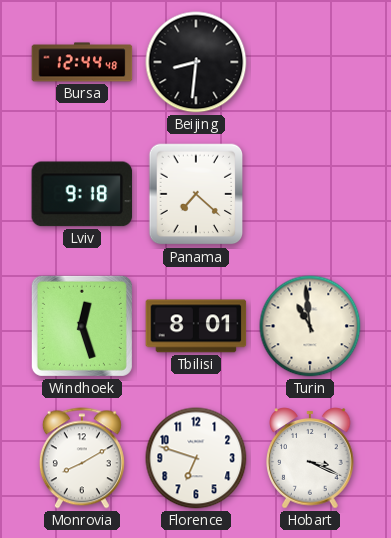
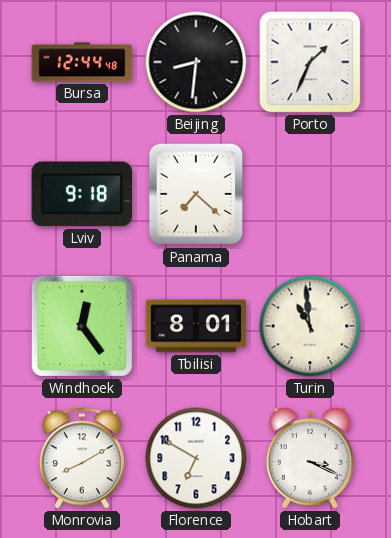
Porto: none -> 1:34 (310, 62)
Windhoek: 12:27 -> 12:24 (82, 326)
Florence: 6:48 -> 6:50 (196, 458)
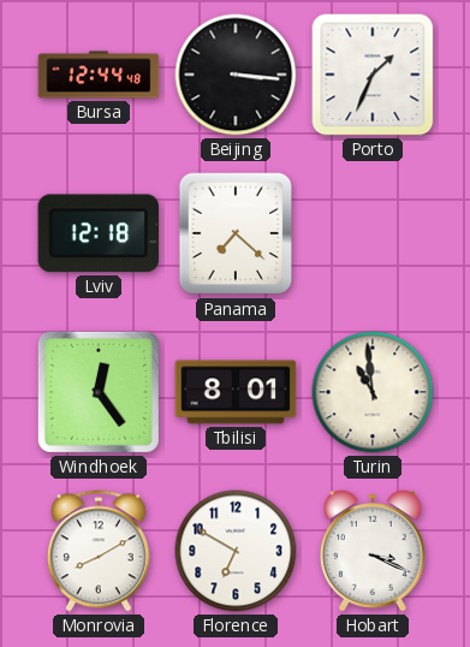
Beijing: 8:31 -> 3:16 (236, 75)
Lviv: 9:18 -> 12:18 (99, 233)
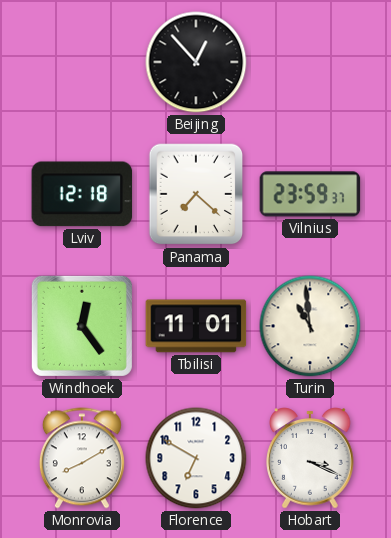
Bursa: 12:44 -> none (99, 75)
Beijing: 3:16 -> 12:53 (196, 62)
Porto: 1:34 -> none (373, 75)
Vilnius: none -> 23:59 (310, 194)
Tbilisi: 8:01 -> 11:01 (196, 326)
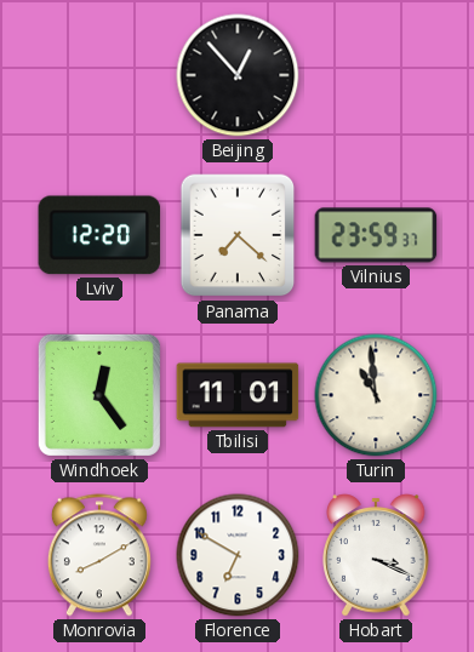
Lviv: 12:18 -> 12:20 (99, 235)
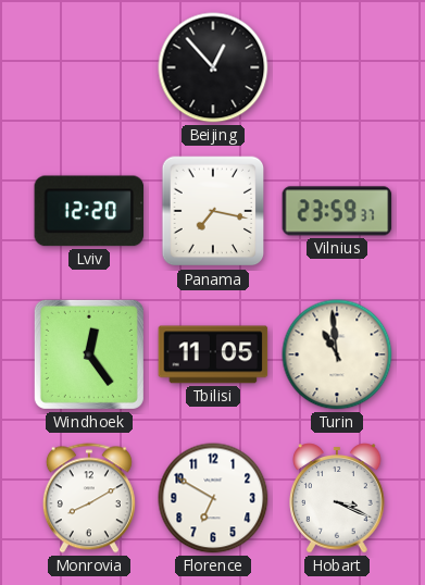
Panama: 7:22 -> 7:17 (213, 211)
Tbilisi: 11:01 -> 11:05 (213, 354)
